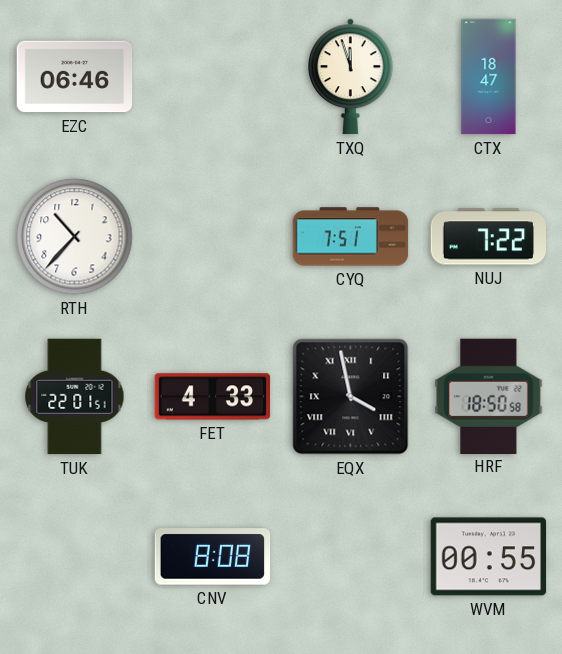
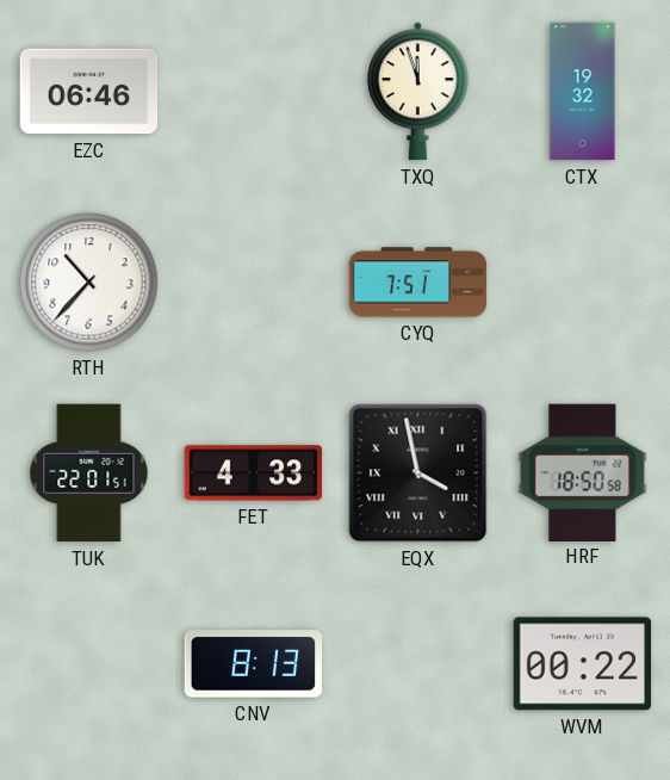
CTX: 18:47 -> 19:32 (583, 92)
NUJ: 7:22 -> none (489, 237)
CNV: 8:08 -> 8:13 (254, 664)
WVM: 00:55 -> 00:22 (583, 664)
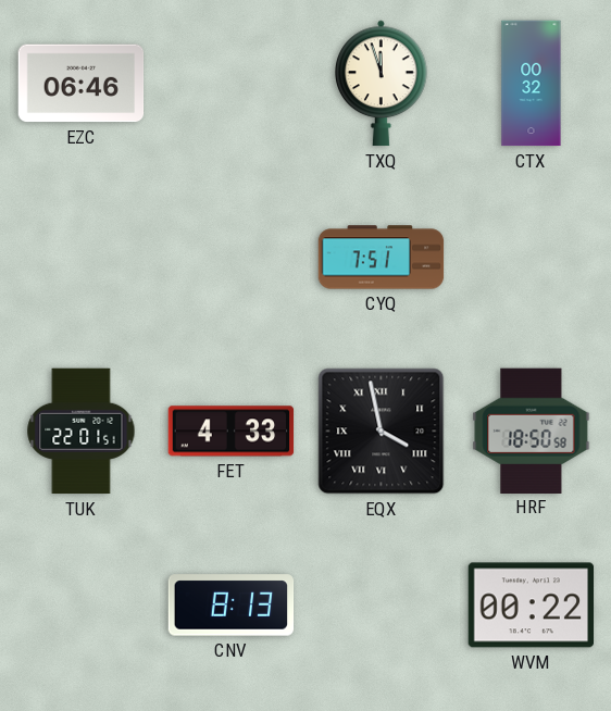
CTX: 19:32 -> 00:32 (532, 84)
RTH: 10:37 -> none (89, 283)
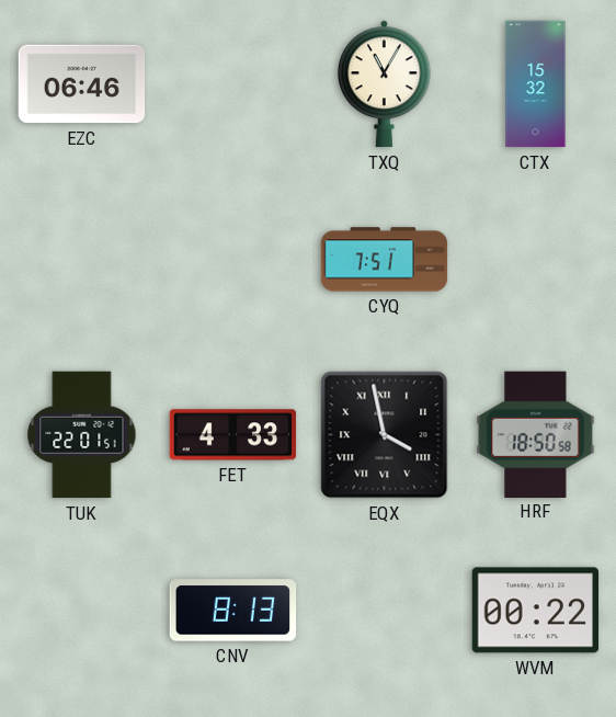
TXQ: 11:57 -> 11:05 (385, 84)
CTX: 00:32 -> 15:32 (536, 84)
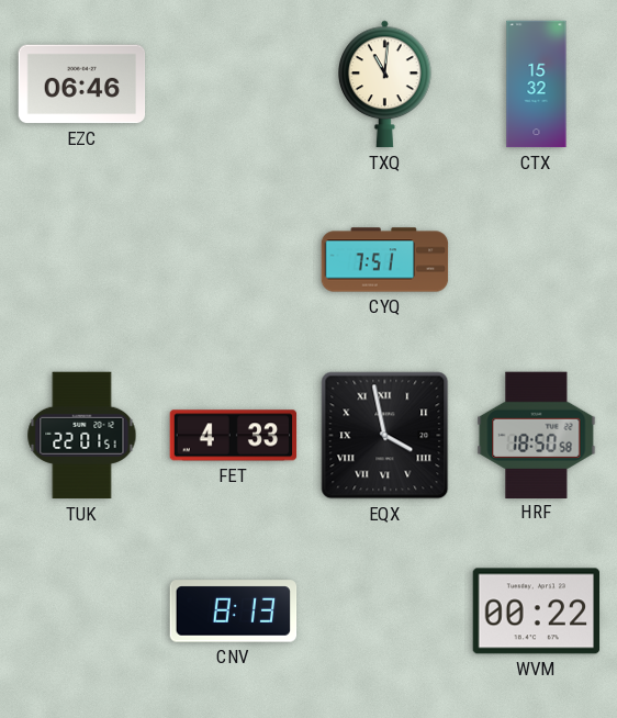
TXQ: 11:05 -> 11:01 (385, 85)
